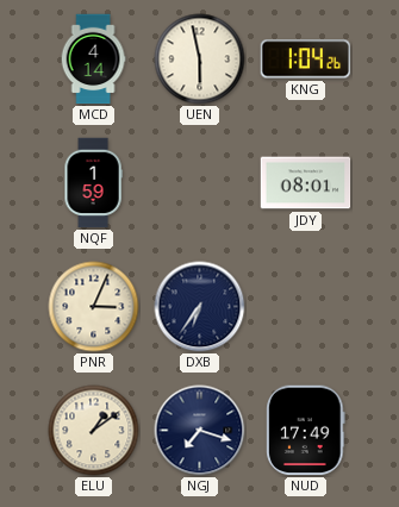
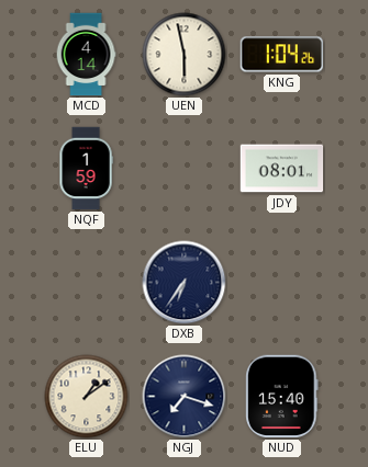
PNR: 3:04 -> none (94, 307)
NUD: 17:49 -> 15:40 (282, 397)
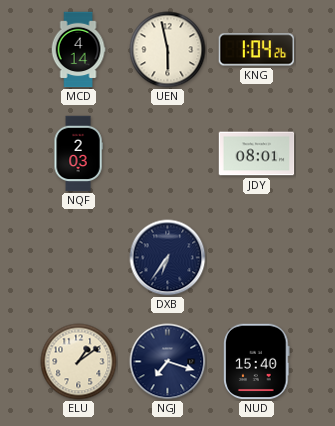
NQF: 1:59 -> 2:03 (78, 154)
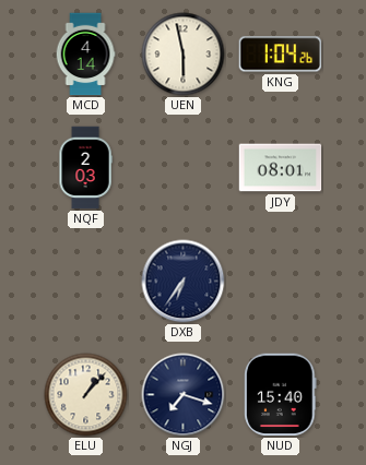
ELU: 1:09 -> 1:07 (86, 395)
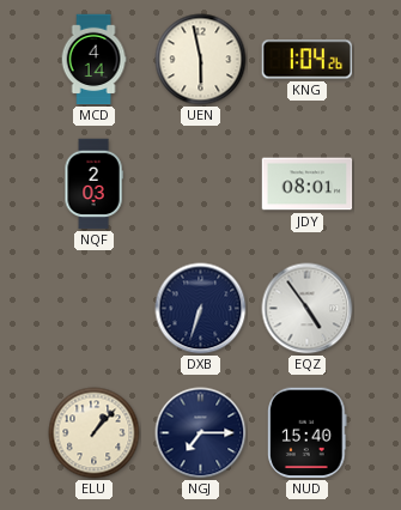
DXB: 6:36 -> 6:33 (201, 309)
EQZ: none -> 4:54 (308, 309)
NGJ: 7:18 -> 7:15 (201, 433)
